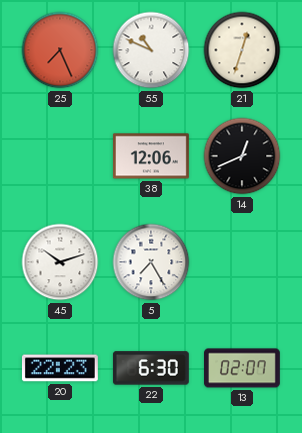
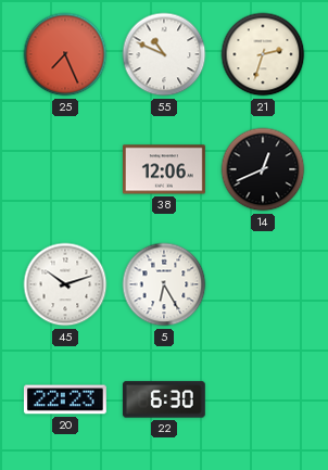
21: 12:33 -> 2:33 (263, 54)
5: 7:25 -> 6:25 (164, 284)
13: 02:07 -> none (243, 368)
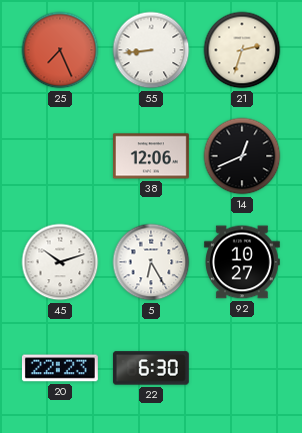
55: 10:49 -> 8:44 (151, 50)
92: none -> 10:27 (242, 262)
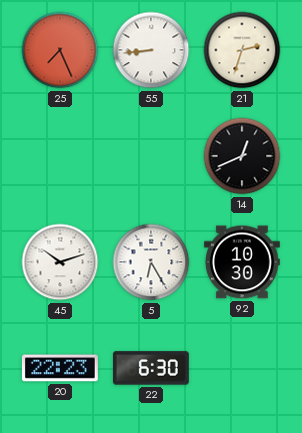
38: 12:06 -> none (151, 156)
92: 10:27 -> 10:30 (242, 262)
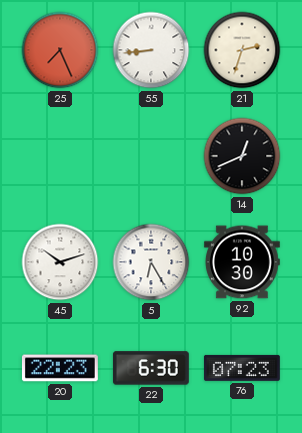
76: none -> 07:23 (242, 368)
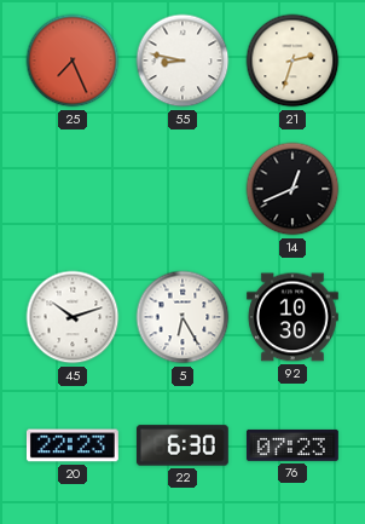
55: 8:44 -> 8:47 (182, 61)
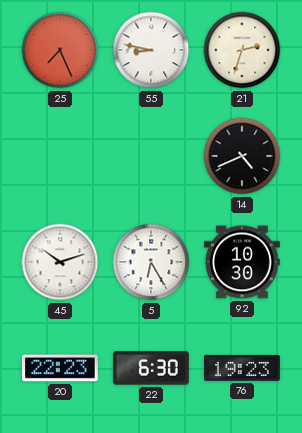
14: 12:41 -> 4:41 (242, 156)
76: 07:23 -> 19:23 (242, 368)
